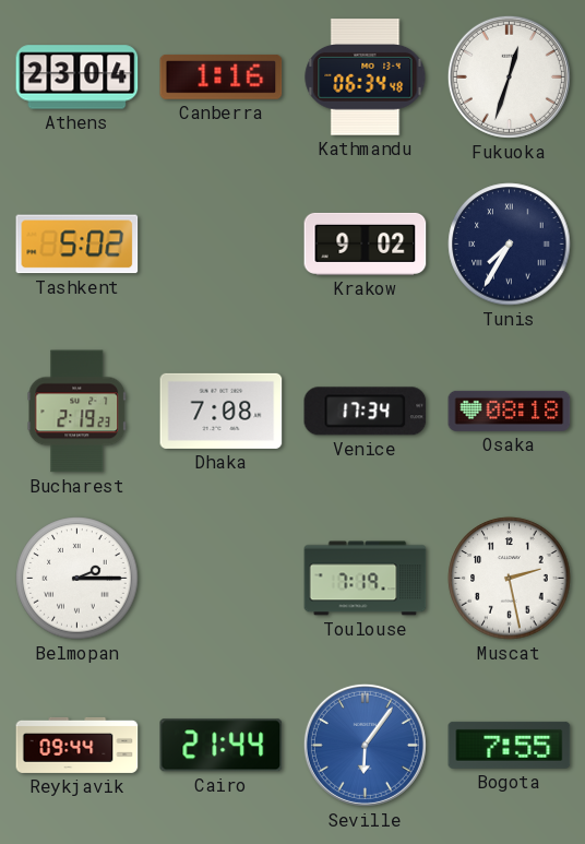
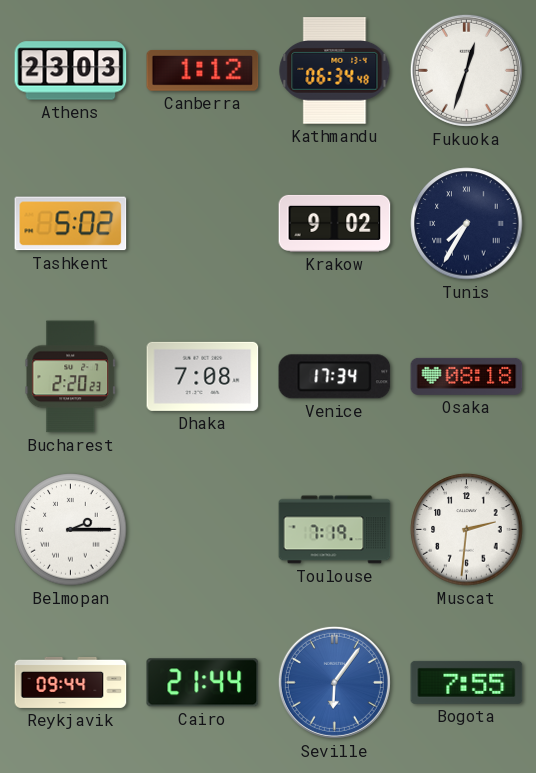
Athens: 23:04 -> 23:03 (71, 71)
Canberra: 1:16 -> 1:12 (203, 70)
Bucharest: 2:19 -> 2:20 (70, 377)
Muscat: 2:28 -> 2:31 (467, 530)
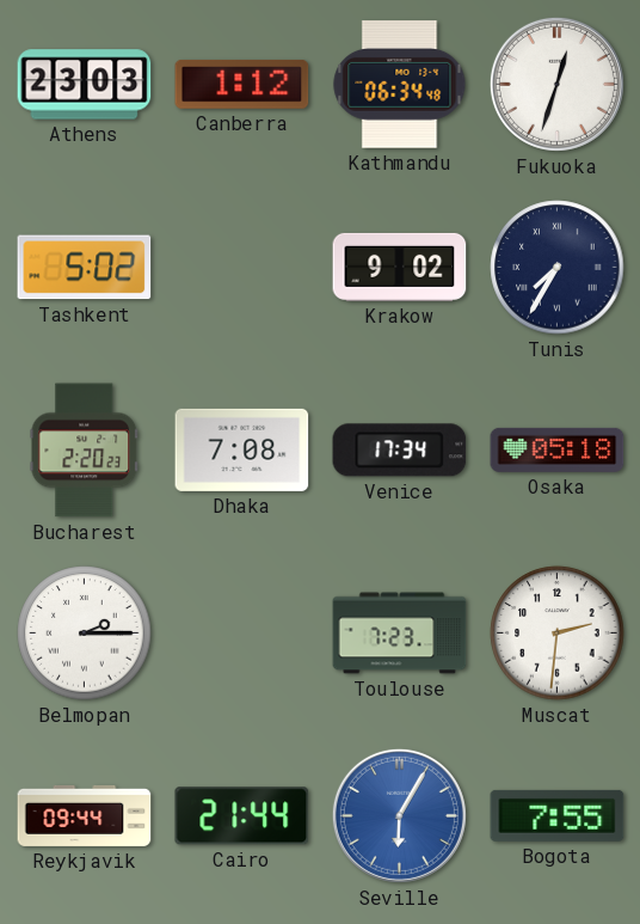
Osaka: 08:18 -> 05:18 (558, 449)
Toulouse: 7:19 -> 7:23 (400, 634)
Seville: 6:06 -> 6:05 (399, 815)
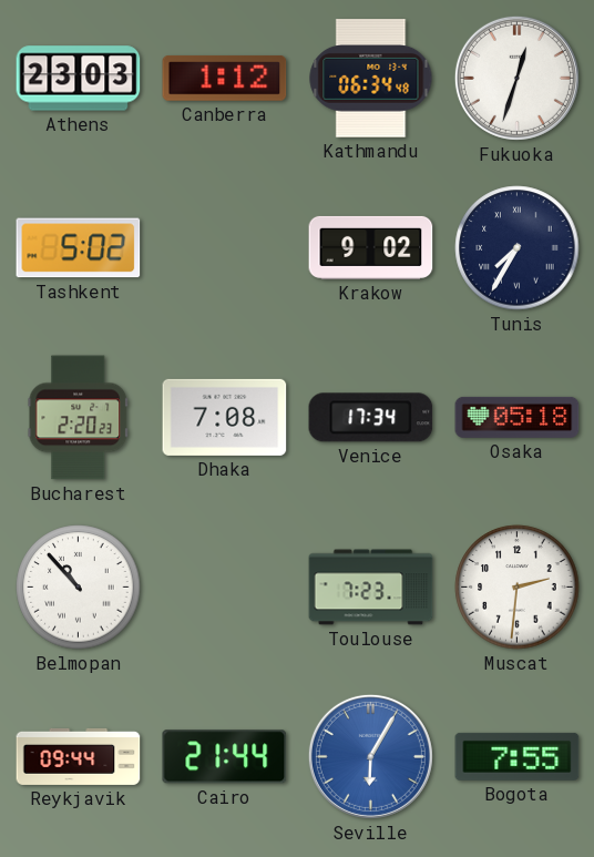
Belmopan: 2:15 -> 10:53 (79, 588)
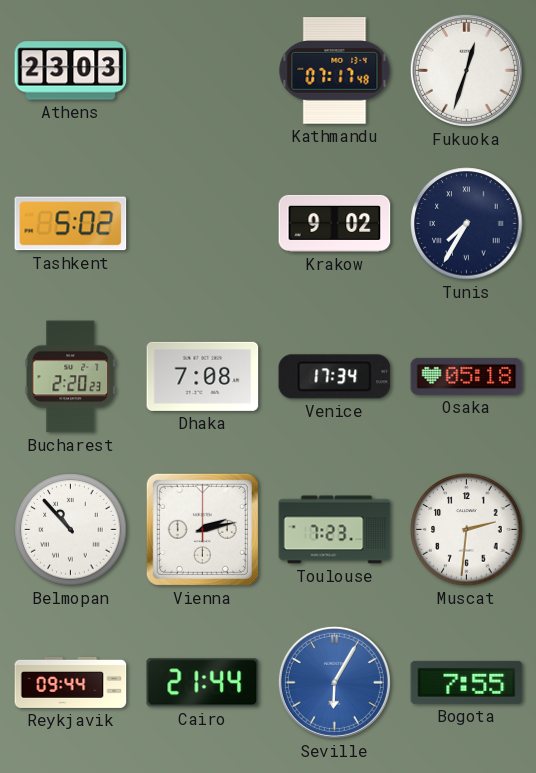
Canberra: 1:12 -> none (225, 78)
Kathmandu: 06:34 -> 07:17 (335, 71)
Vienna: none -> 2:13 (202, 529)
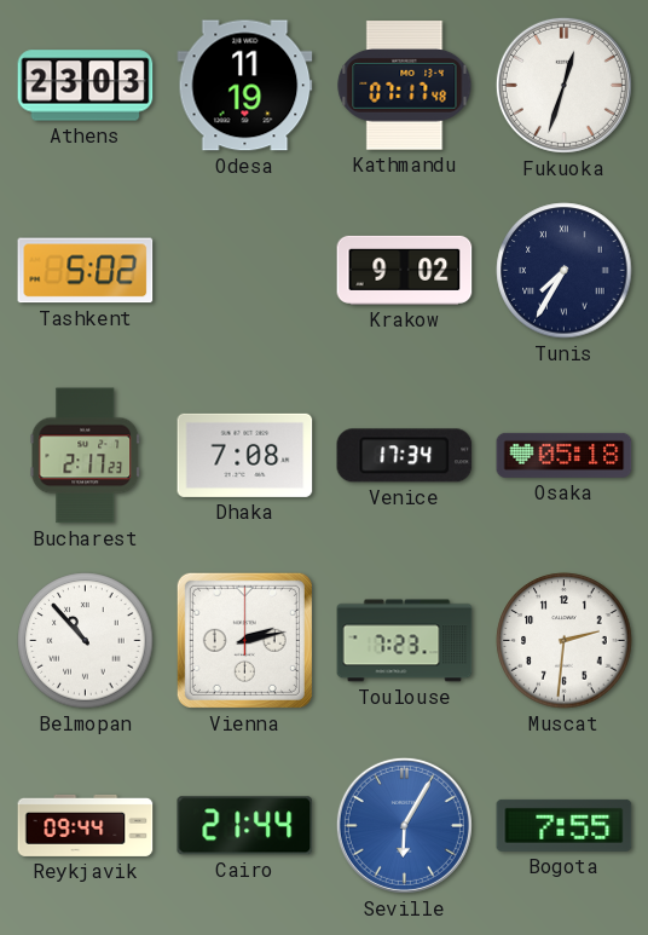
Odesa: none -> 11:19 (245, 86)
Bucharest: 2:20 -> 2:17 (85, 456)
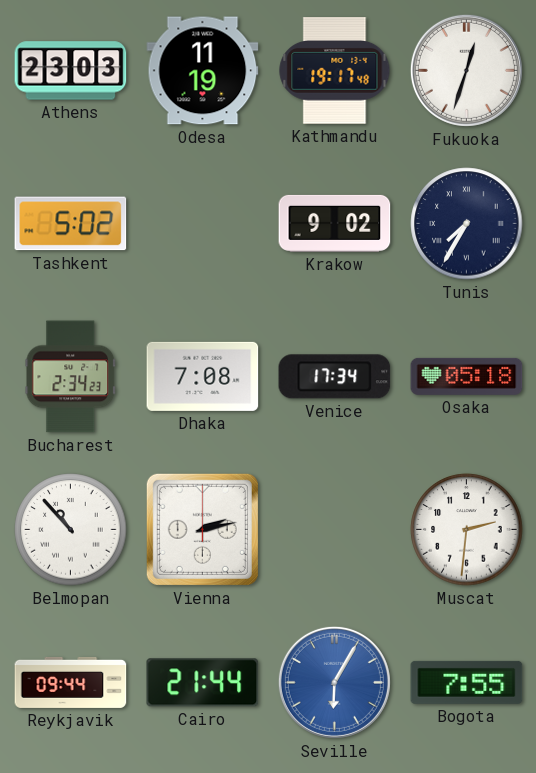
Kathmandu: 07:17 -> 19:17 (335, 71)
Bucharest: 2:17 -> 2:34 (70, 377)
Toulouse: 7:23 -> none (405, 641)
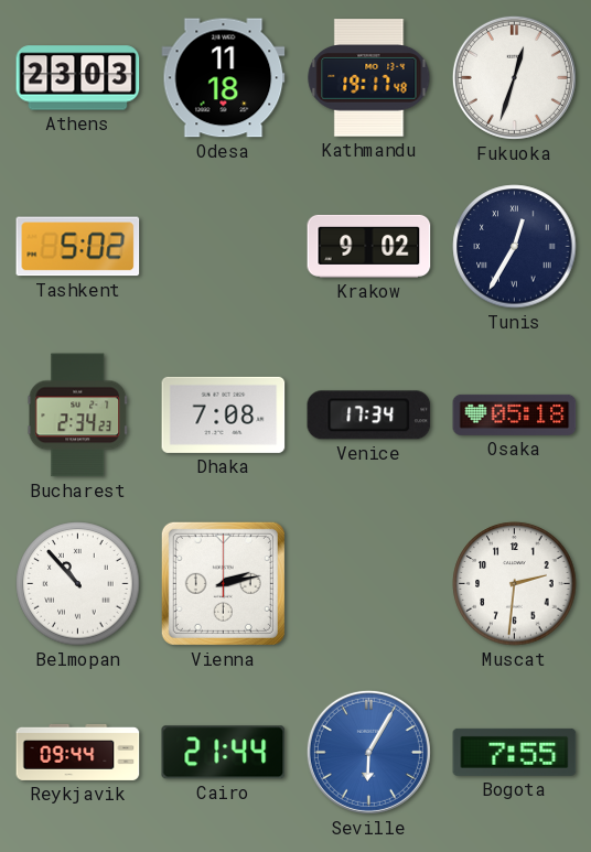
Odesa: 11:19 -> 11:18 (224, 78)
Tunis: 7:35 -> 12:35 (515, 247)
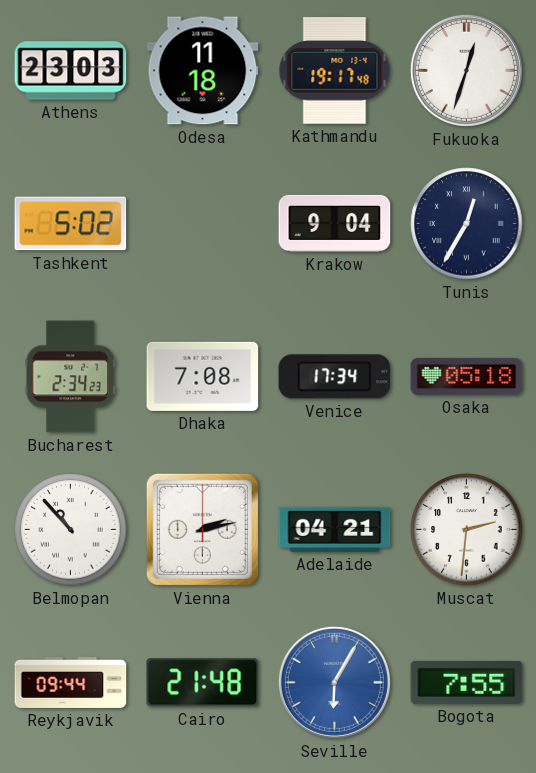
Krakow: 9:02 -> 9:04 (335, 223)
Adelaide: none -> 04:21 (335, 529)
Cairo: 21:44 -> 21:48 (203, 683)
